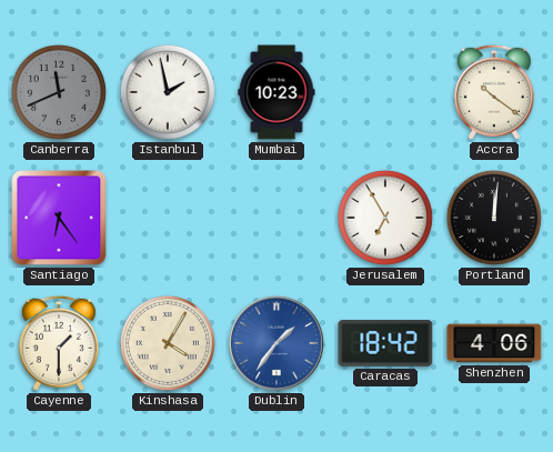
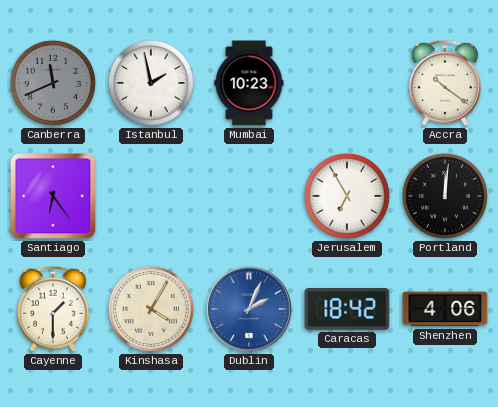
Dublin: 1:36 -> 2:04 (249, 309)
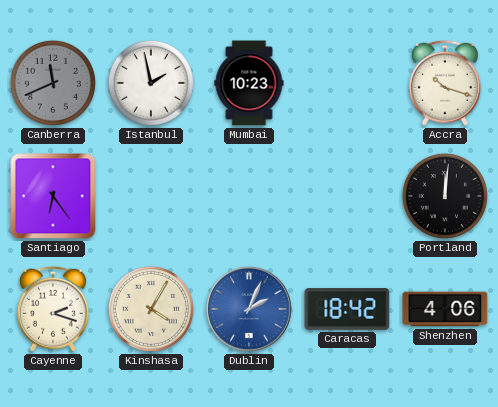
Accra: 10:21 -> 10:18 (445, 83)
Jerusalem: 6:55 -> none (347, 196)
Cayenne: 1:30 -> 2:18 (53, 309)
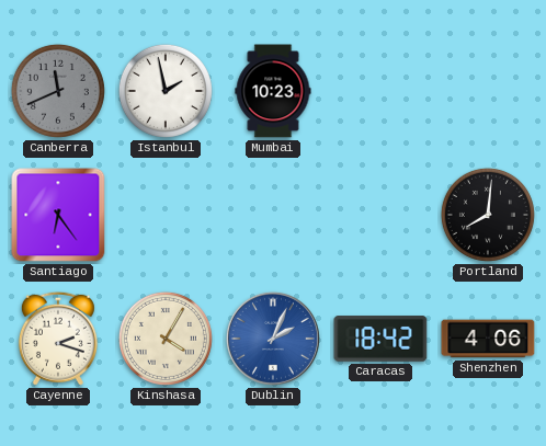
Accra: 10:18 -> none (445, 83)
Portland: 12:01 -> 8:01 (488, 215)
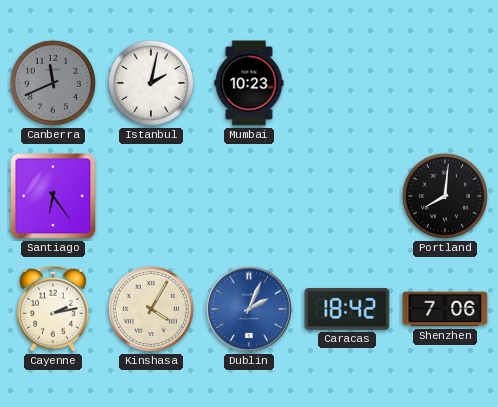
Istanbul: 1:58 -> 2:02 (151, 83)
Cayenne: 2:18 -> 2:13 (53, 309)
Shenzhen: 4:06 -> 7:06 (445, 309)
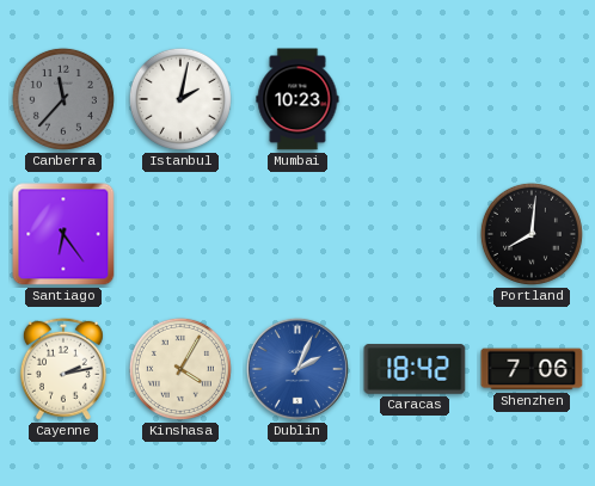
Canberra: 11:41 -> 11:37 (63, 99)
